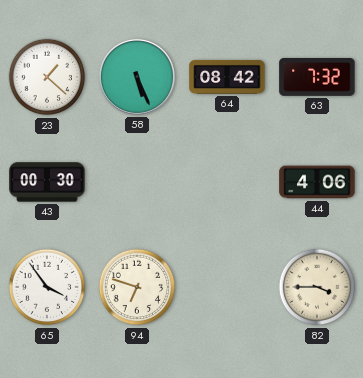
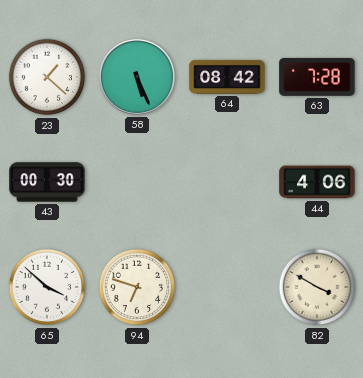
63: 7:32 -> 7:28 (317, 77)
65: 3:54 -> 3:52 (47, 287)
82: 3:45 -> 3:50 (317, 287)
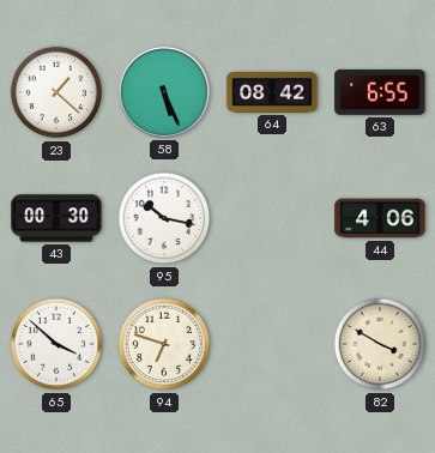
63: 7:28 -> 6:55 (380, 92)
95: none -> 10:17 (164, 218)
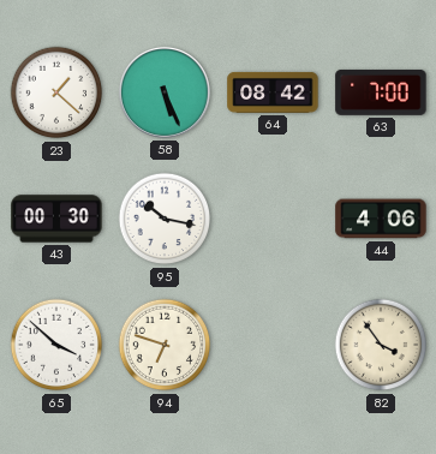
63: 6:55 -> 7:00 (381, 92)
82: 3:50 -> 3:54 (381, 345)
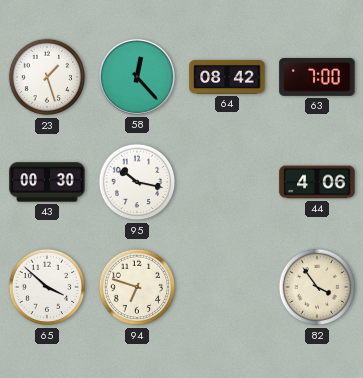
23: 1:22 -> 1:27 (47, 77)
58: 5:26 -> 12:23 (137, 77)
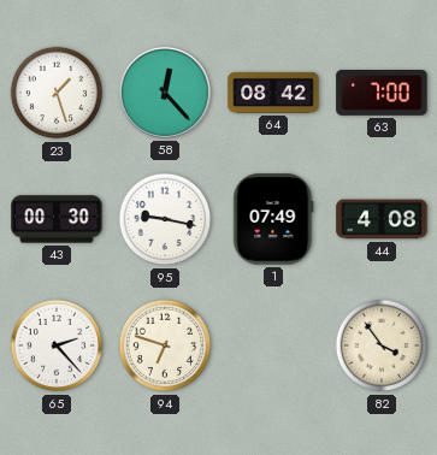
95: 10:17 -> 9:17 (165, 219)
1: none -> 07:49 (273, 219)
44: 4:06 -> 4:08 (382, 219)
65: 3:52 -> 2:23 (57, 345)
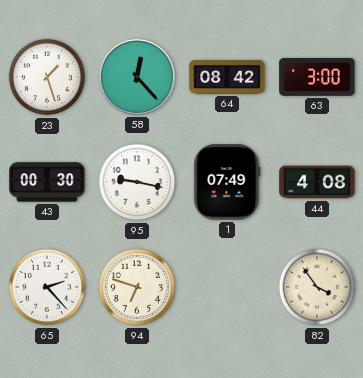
63: 7:00 -> 3:00 (317, 77)
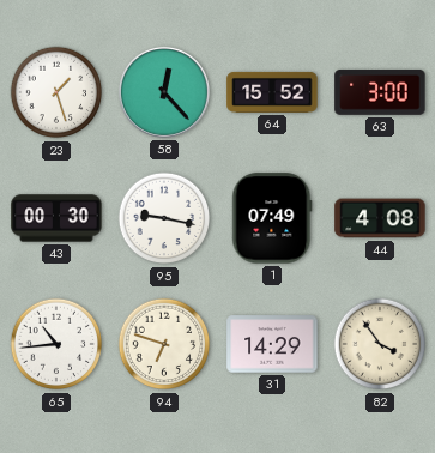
64: 08:42 -> 15:52 (272, 92)
65: 2:23 -> 10:44 (56, 344)
31: none -> 14:29 (272, 344)
